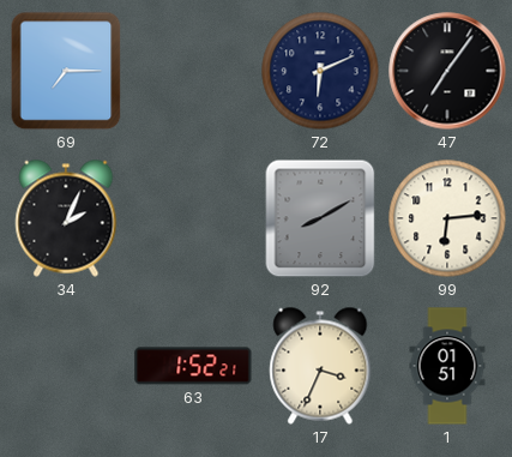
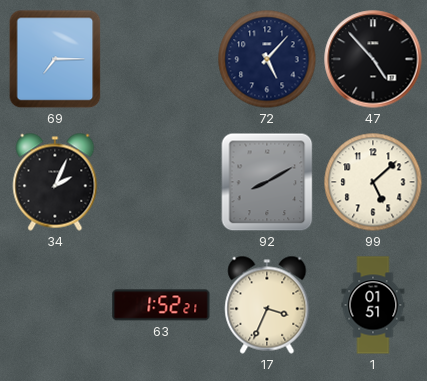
72: 6:11 -> 5:07 (267, 59)
47: 7:06 -> 4:53 (373, 59)
99: 6:14 -> 5:08 (373, 182)
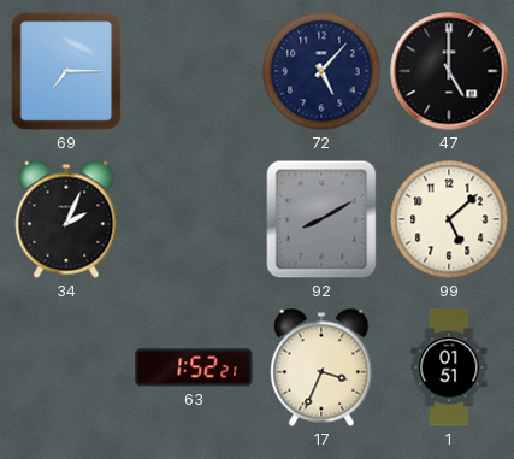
47: 4:53 -> 5:00 (449, 71)
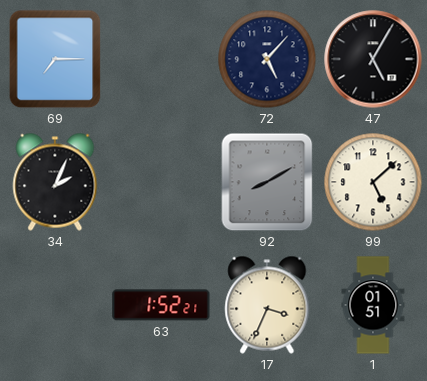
47: 5:00 -> 5:05 (373, 59)
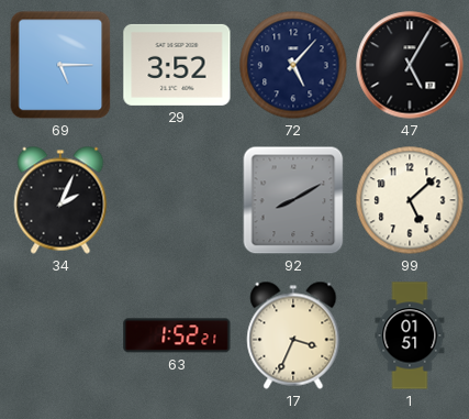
69: 7:15 -> 5:15 (60, 65)
29: none -> 3:52 (177, 65)
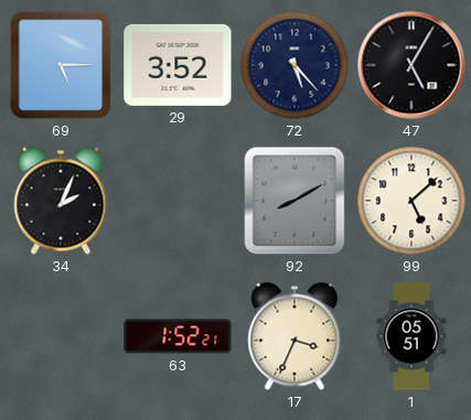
72: 5:07 -> 5:23 (295, 65)
1: 01:51 -> 05:51 (411, 336)
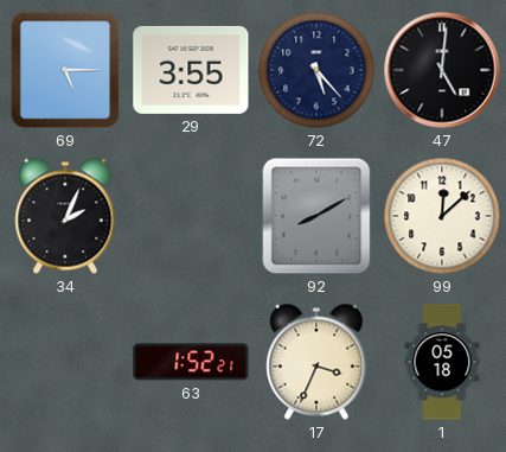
29: 3:52 -> 3:55 (191, 70)
47: 5:05 -> 5:01 (442, 70)
99: 5:08 -> 12:08 (442, 216)
1: 05:51 -> 05:18 (442, 362)
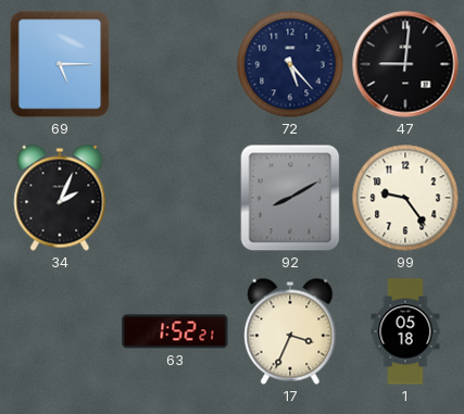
29: 3:55 -> none (191, 70)
47: 5:01 -> 9:01 (405, 64)
99: 12:08 -> 9:24 (405, 198)
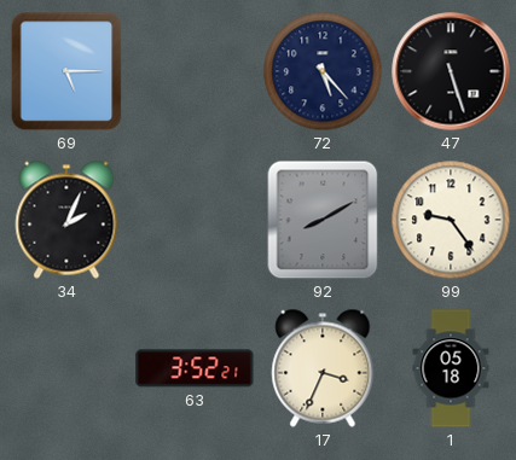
47: 9:01 -> 5:27 (451, 71)
63: 1:52 -> 3:52 (195, 368)
